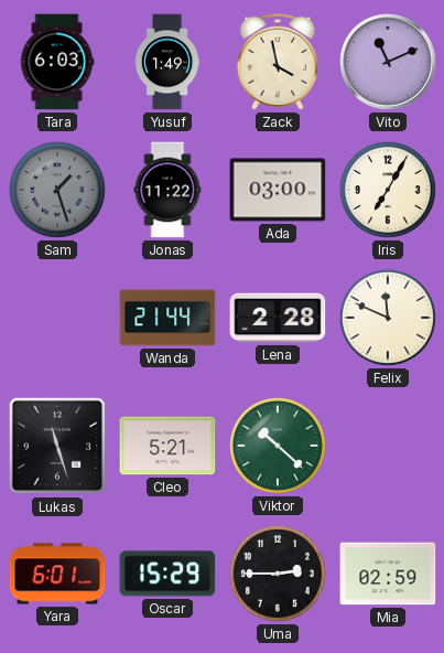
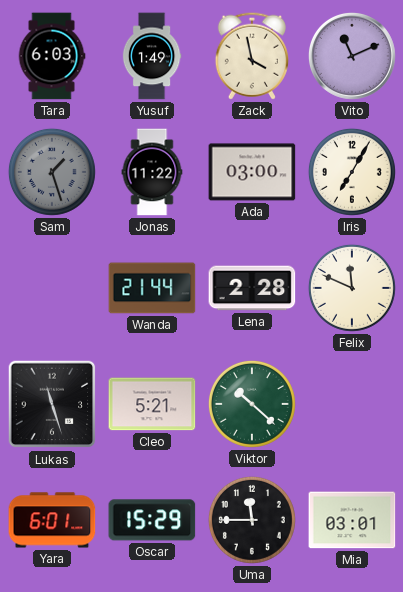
Uma: 2:45 -> 11:45 (252, 520)
Mia: 02:59 -> 03:01 (352, 520)
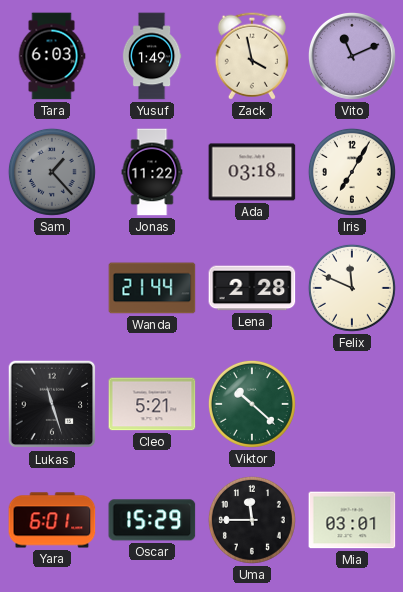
Sam: 1:27 -> 1:23 (52, 172)
Ada: 03:00 -> 03:18 (252, 172)
